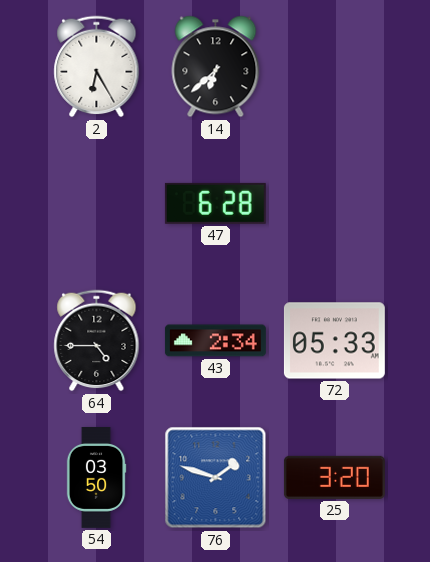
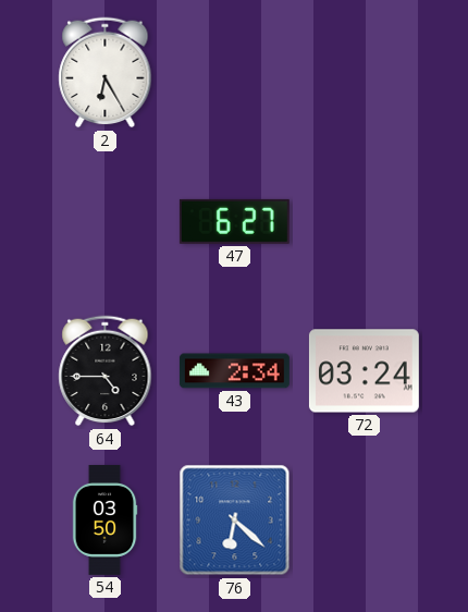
14: 6:38 -> none (216, 67)
47: 6:28 -> 6:27 (234, 221)
72: 05:33 -> 03:24 (364, 371)
76: 1:48 -> 6:22 (235, 521)
25: 3:20 -> none (334, 477)
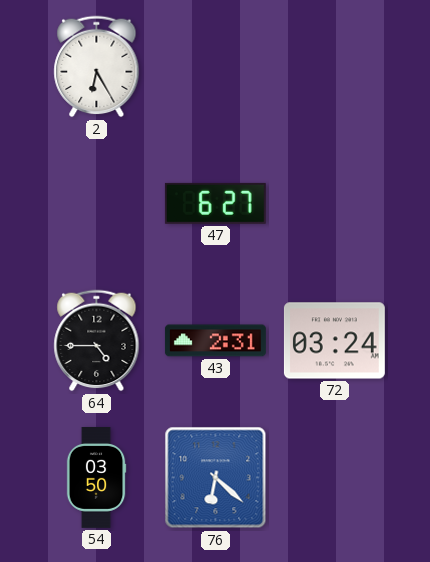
43: 2:34 -> 2:31 (215, 341)
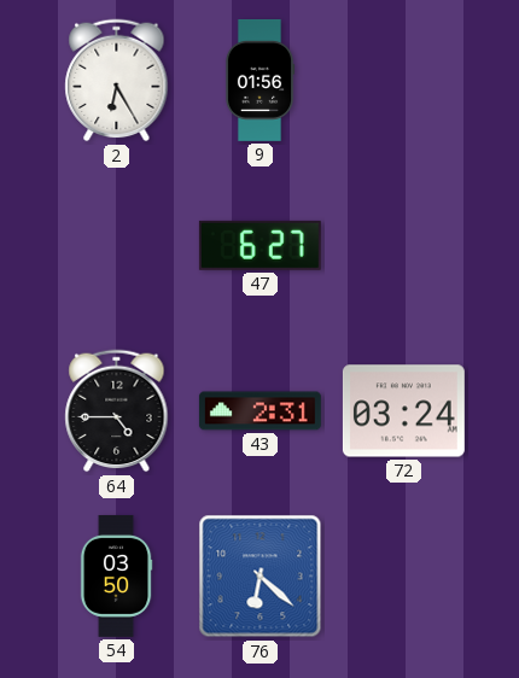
9: none -> 01:56 (259, 80)
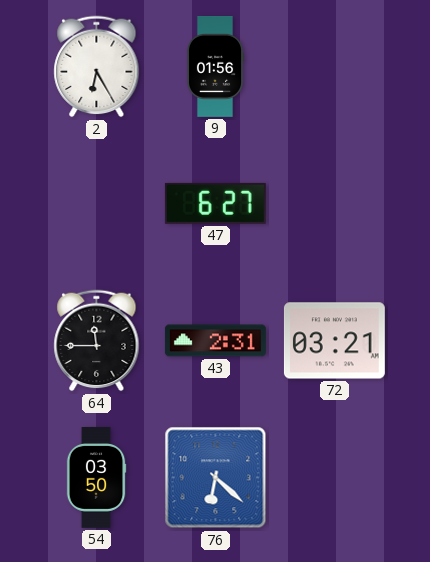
64: 4:45 -> 11:45 (97, 341)
72: 03:24 -> 03:21 (334, 341)
